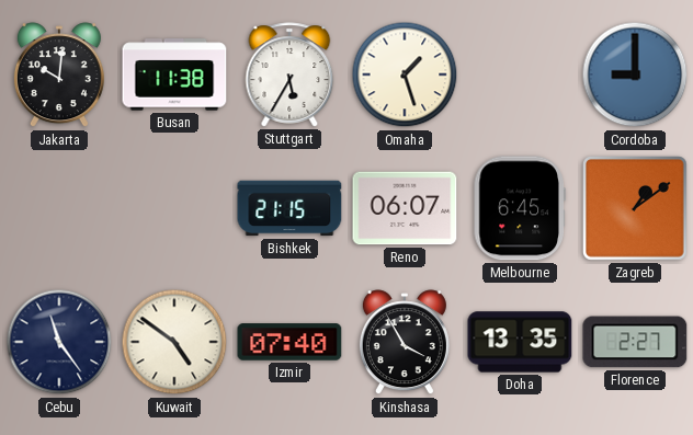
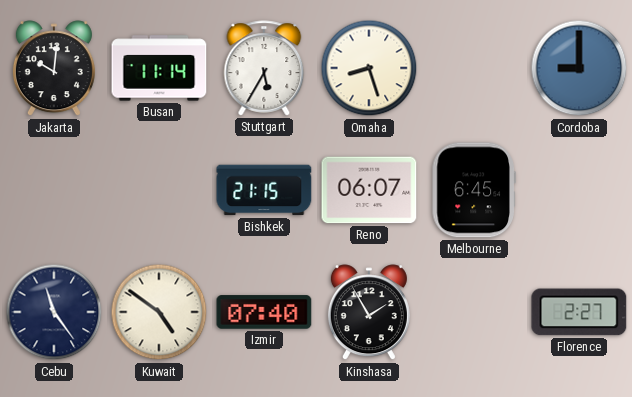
Busan: 11:38 -> 11:14 (159, 68)
Omaha: 1:27 -> 8:27 (369, 68)
Zagreb: 1:09 -> none (636, 209)
Kinshasa: 3:55 -> 1:55 (369, 313)
Doha: 13:35 -> none (520, 342)
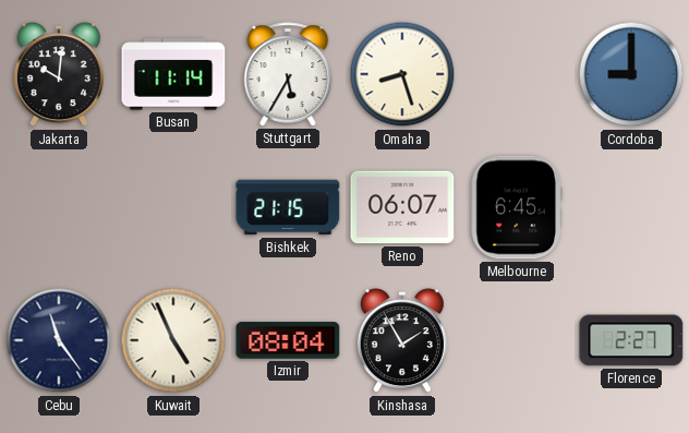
Kuwait: 4:51 -> 4:56 (173, 340)
Izmir: 07:40 -> 08:04 (288, 340)
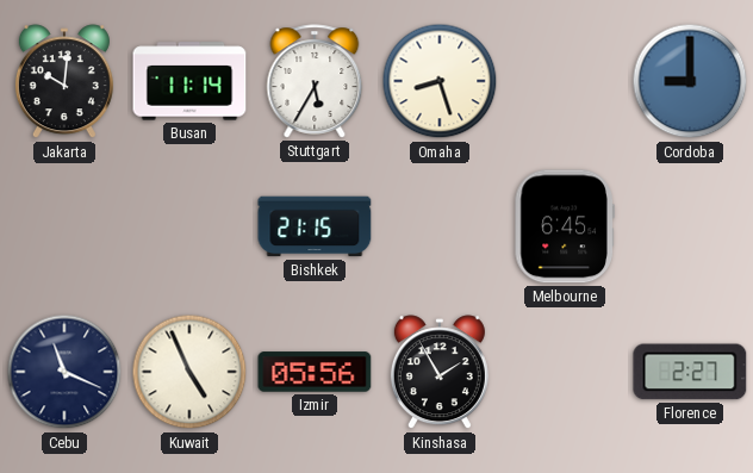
Reno: 06:07 -> none (402, 207)
Cebu: 11:24 -> 11:19 (64, 372)
Izmir: 08:04 -> 05:56 (315, 372)
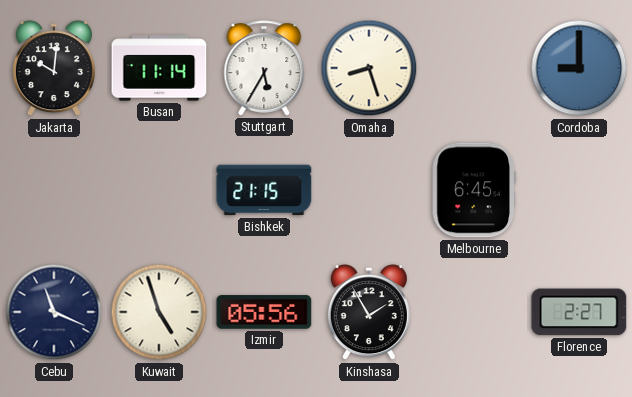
Kuwait: 4:56 -> 4:57 (159, 312)
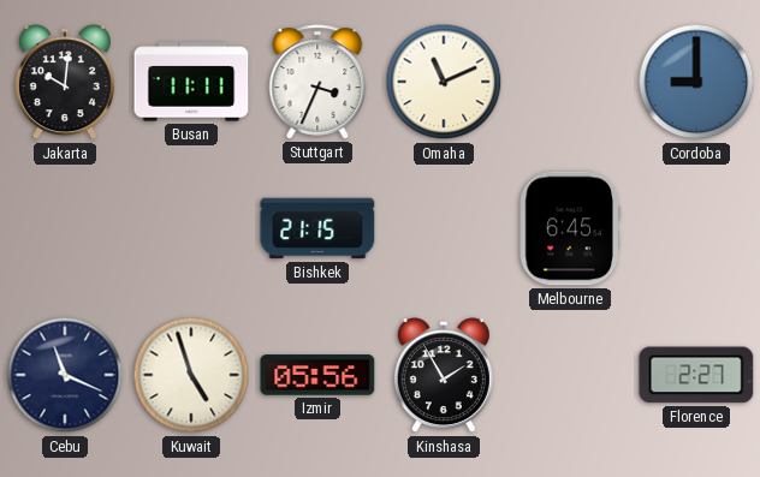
Busan: 11:14 -> 11:11 (191, 82)
Stuttgart: 5:35 -> 3:34 (317, 82)
Omaha: 8:27 -> 11:11 (444, 82)
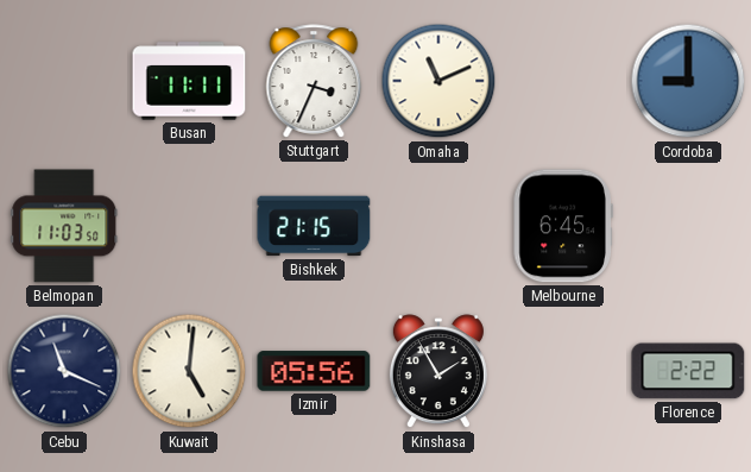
Jakarta: 10:01 -> none (65, 83)
Belmopan: none -> 11:03 (64, 226)
Kuwait: 4:57 -> 5:01 (189, 371)
Florence: 2:27 -> 2:22 (688, 371)
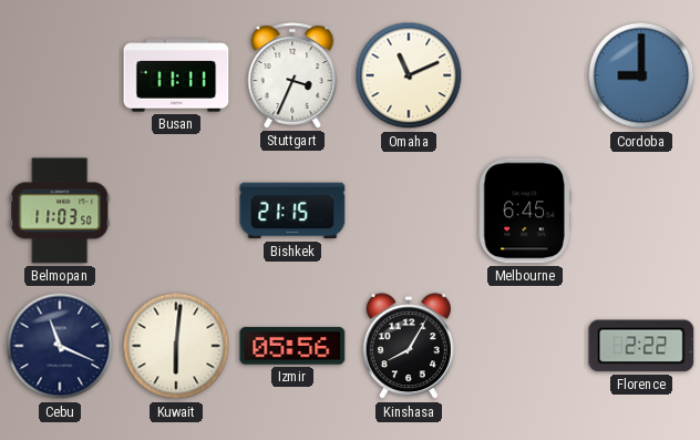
Kuwait: 5:01 -> 6:01 (176, 346)
Kinshasa: 1:55 -> 8:05 (409, 347)
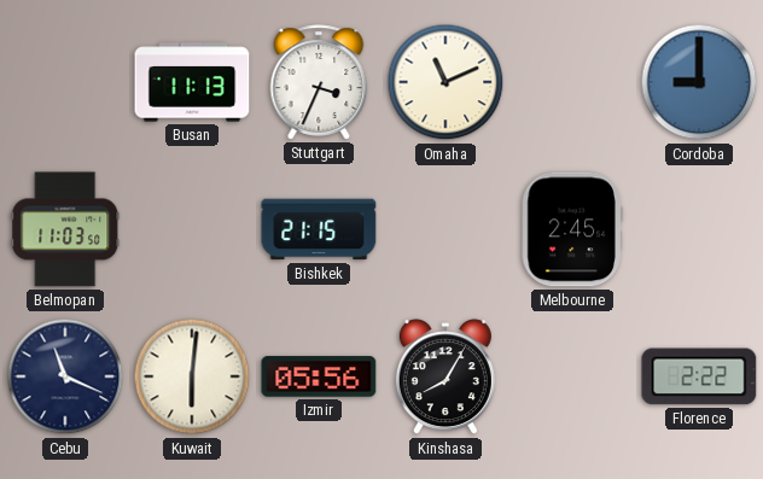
Busan: 11:11 -> 11:13 (192, 82)
Melbourne: 6:45 -> 2:45 (572, 229)
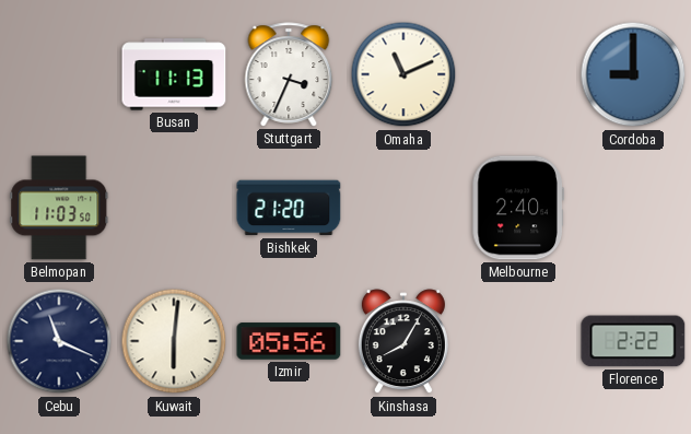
Bishkek: 21:15 -> 21:20 (289, 208)
Melbourne: 2:45 -> 2:40 (518, 208)
